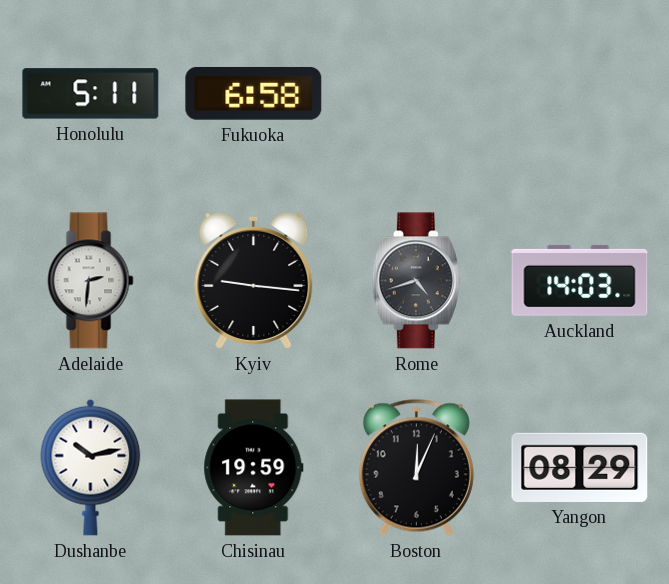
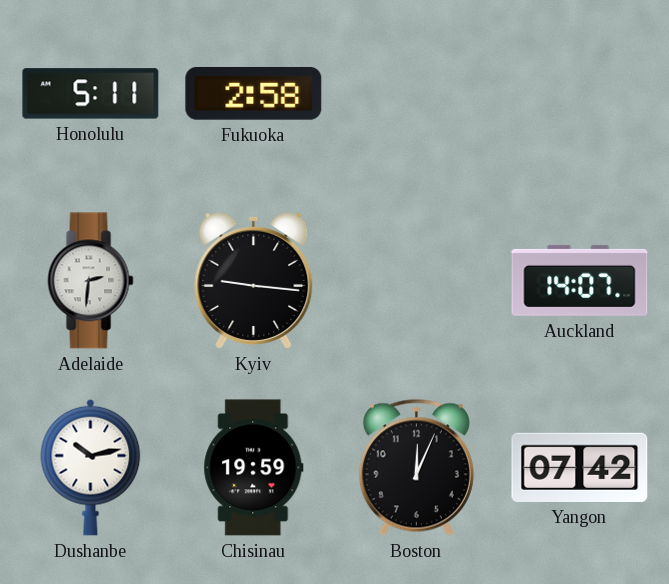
Fukuoka: 6:58 -> 2:58 (254, 93)
Rome: 4:42 -> none (416, 281)
Auckland: 14:03 -> 14:07 (580, 280)
Yangon: 08:29 -> 07:42 (580, 467)
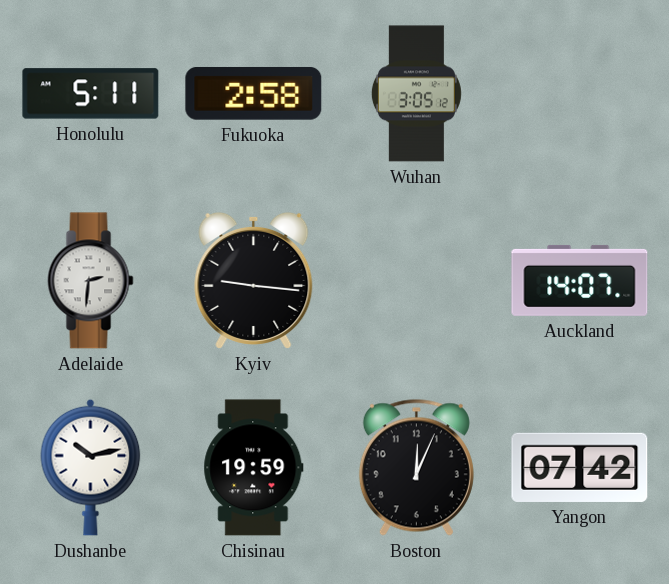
Wuhan: none -> 3:05 (416, 94)
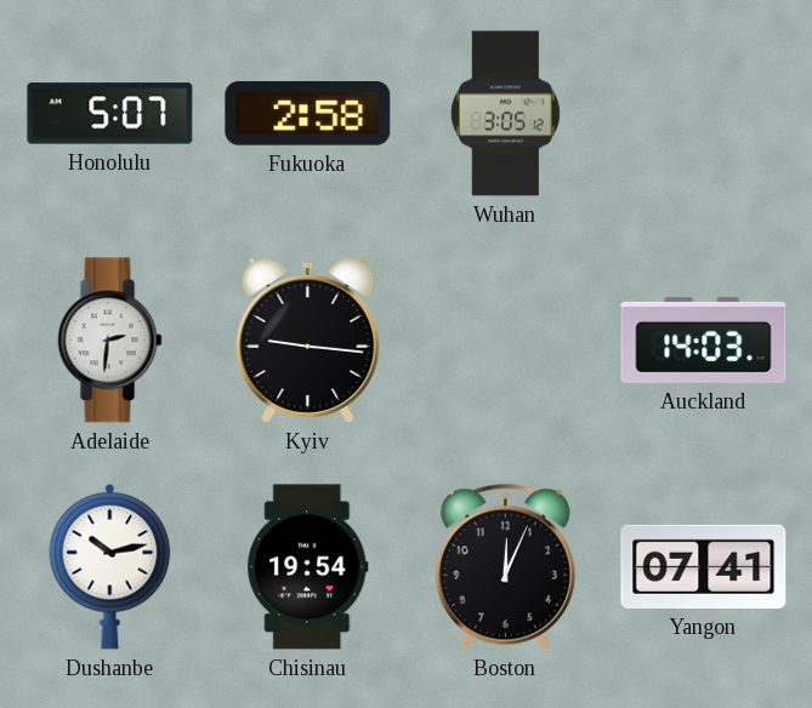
Honolulu: 5:11 -> 5:07 (110, 114)
Auckland: 14:07 -> 14:03 (704, 339)
Chisinau: 19:59 -> 19:54 (308, 567)
Yangon: 07:42 -> 07:41 (704, 566)
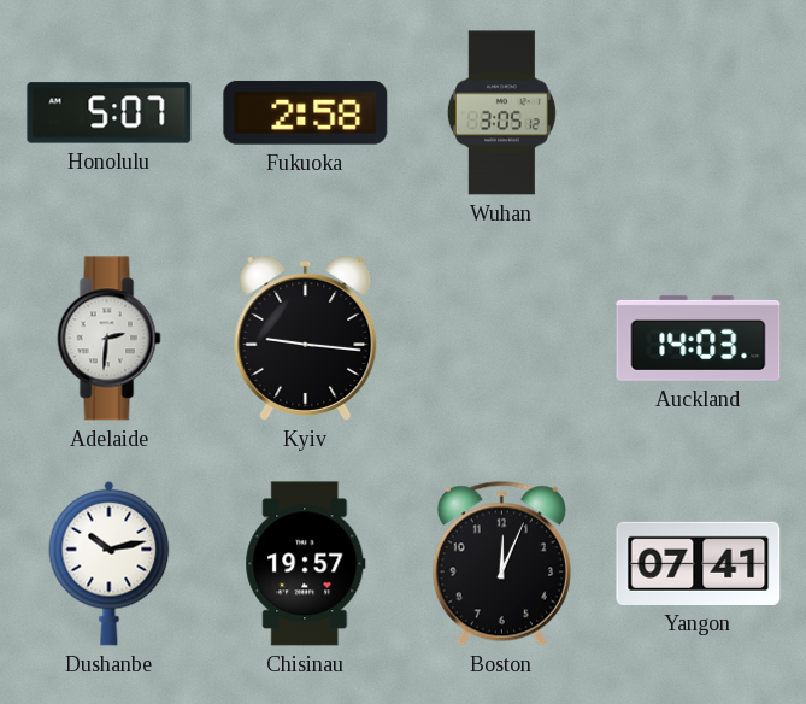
Chisinau: 19:54 -> 19:57 (306, 564)
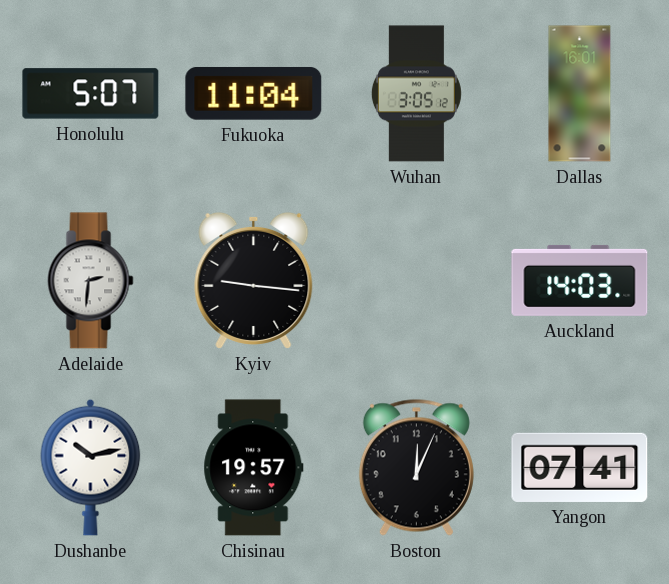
Fukuoka: 2:58 -> 11:04 (254, 93)
Dallas: none -> 16:01 (580, 94)
